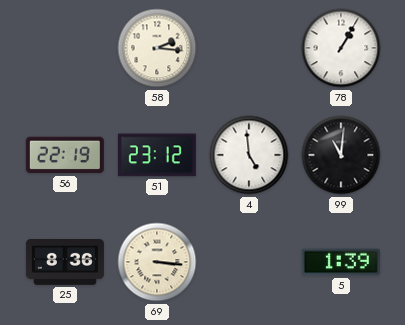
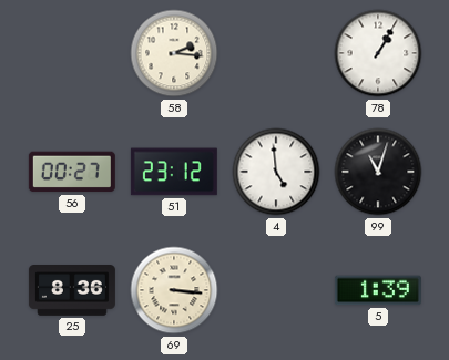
56: 22:19 -> 00:27 (72, 172)
99: 11:01 -> 11:03 (378, 172)
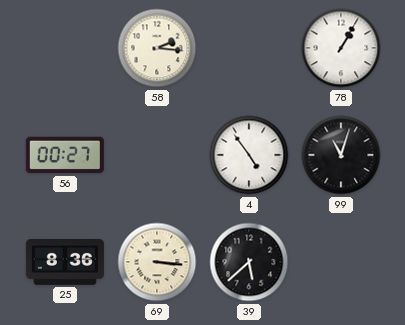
51: 23:12 -> none (174, 172)
4: 4:59 -> 4:54 (249, 155)
39: none -> 5:38 (249, 262)
5: 1:39 -> none (378, 290)
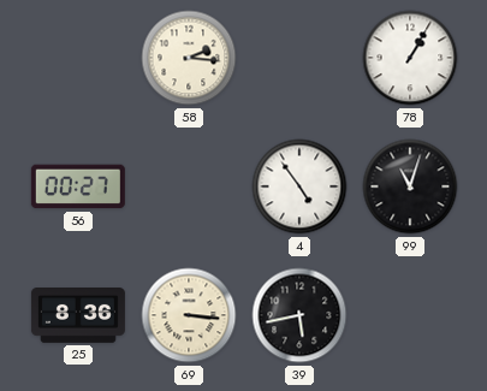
39: 5:38 -> 5:43 (299, 315)
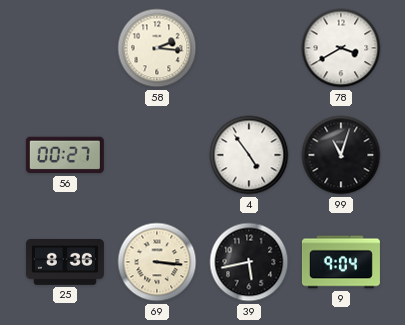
78: 1:05 -> 3:40 (341, 48)
9: none -> 9:04 (341, 262)
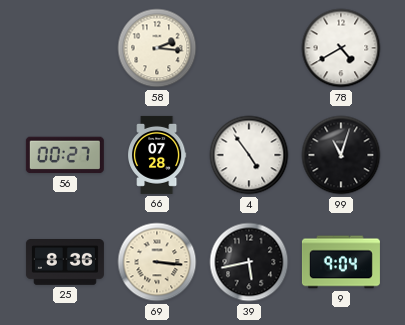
78: 3:40 -> 4:40 (341, 48)
66: none -> 07:28 (157, 155)
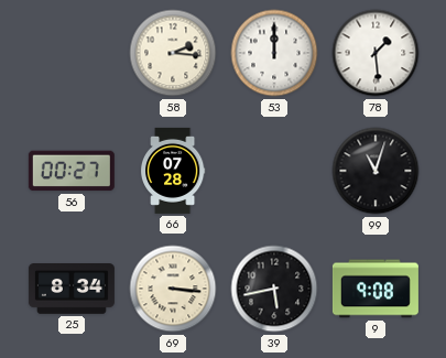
53: none -> 12:00 (274, 53)
78: 4:40 -> 1:29 (376, 53)
4: 4:54 -> none (249, 155)
25: 8:36 -> 8:34 (72, 290)
9: 9:04 -> 9:08 (376, 289)
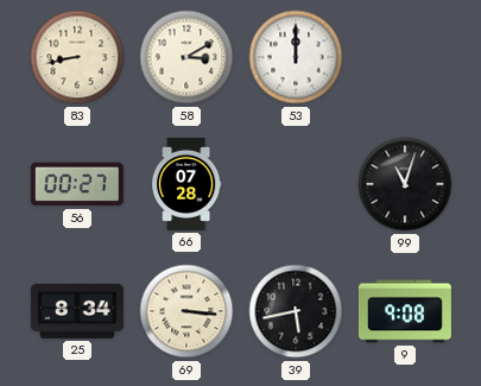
83: none -> 8:43 (77, 57)
58: 2:16 -> 3:10 (186, 57)
78: 1:29 -> none (376, 53)
